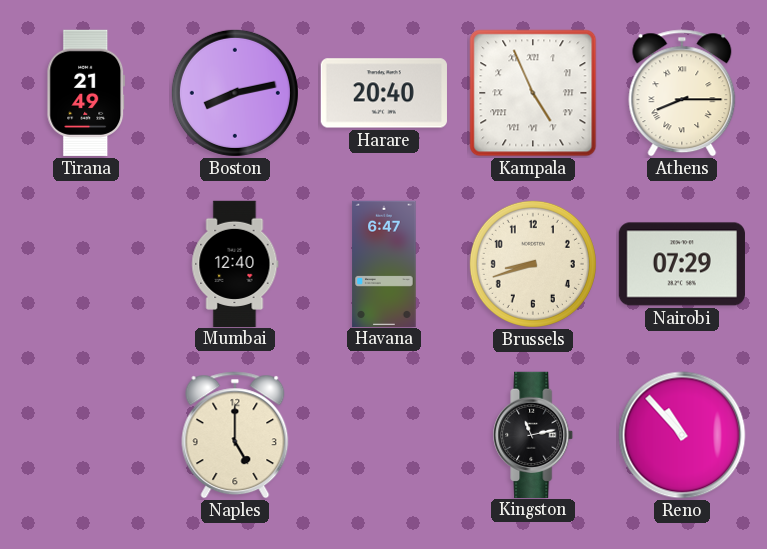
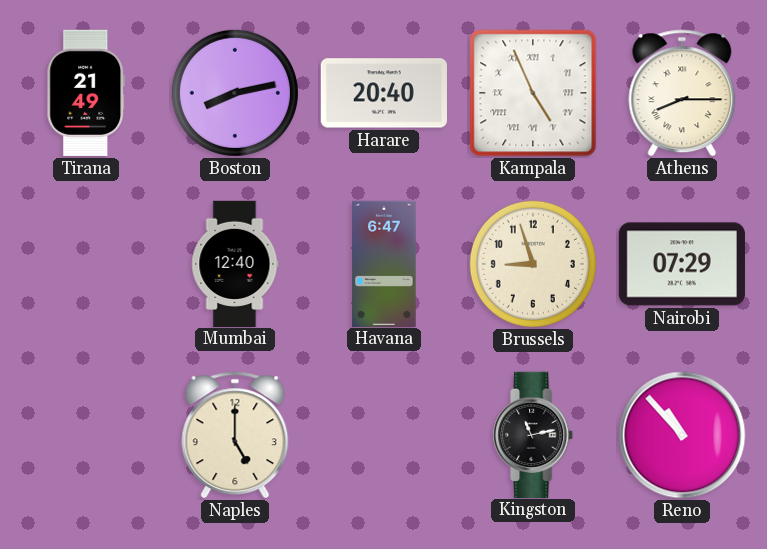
Brussels: 8:42 -> 8:57 (533, 264)
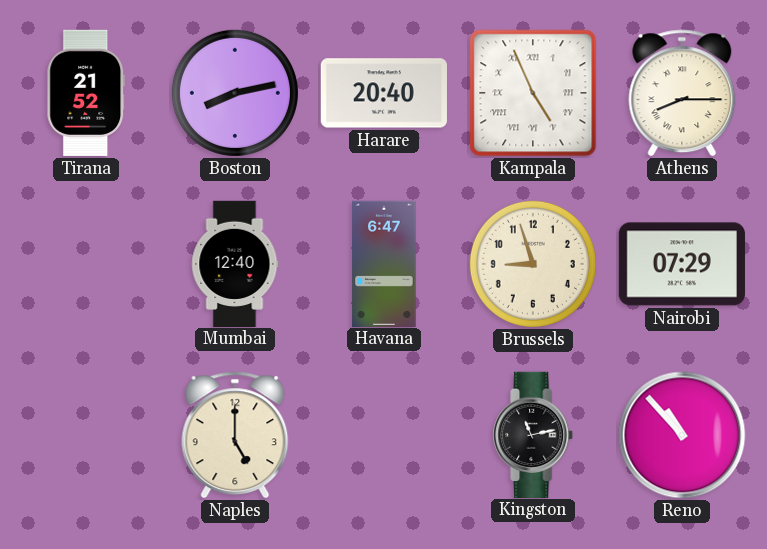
Tirana: 21:49 -> 21:52 (86, 93)
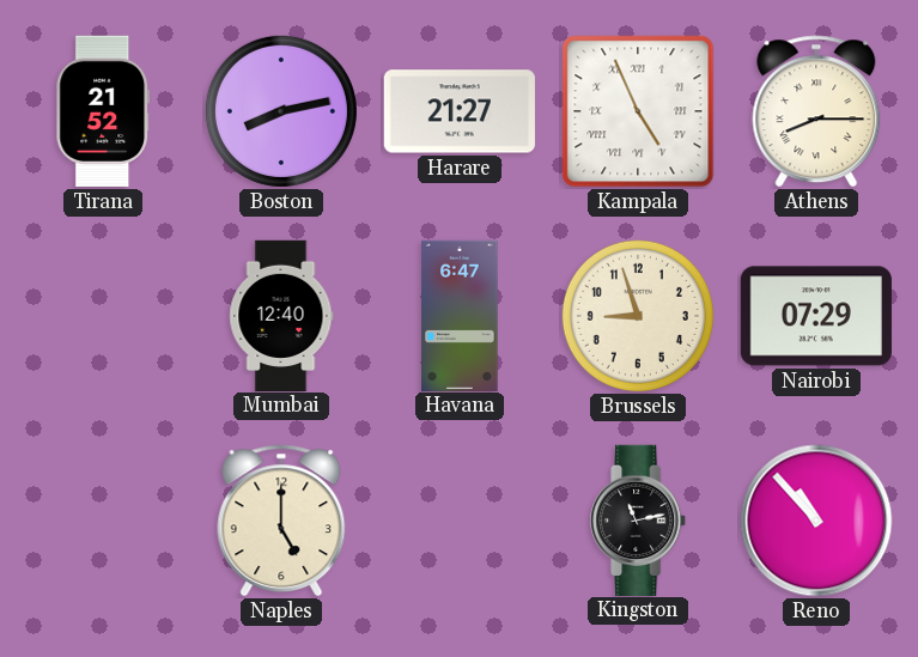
Harare: 20:40 -> 21:27 (460, 111)
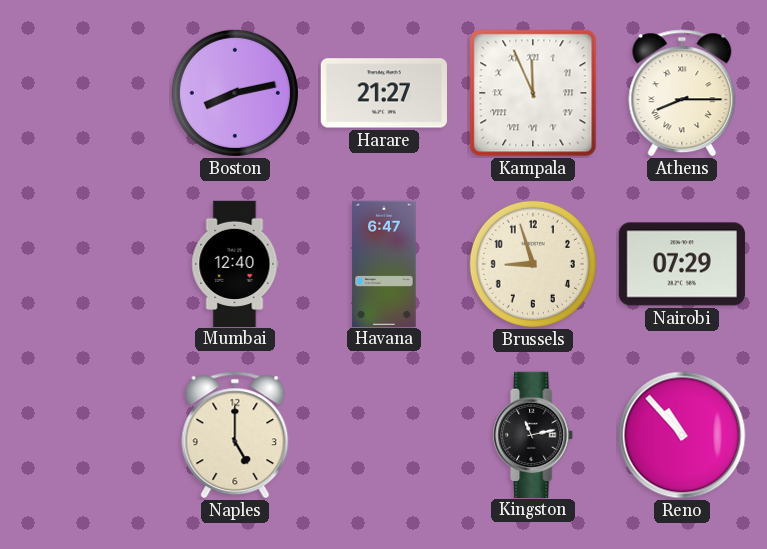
Tirana: 21:52 -> none (103, 111)
Kampala: 4:56 -> 11:56 (533, 93)
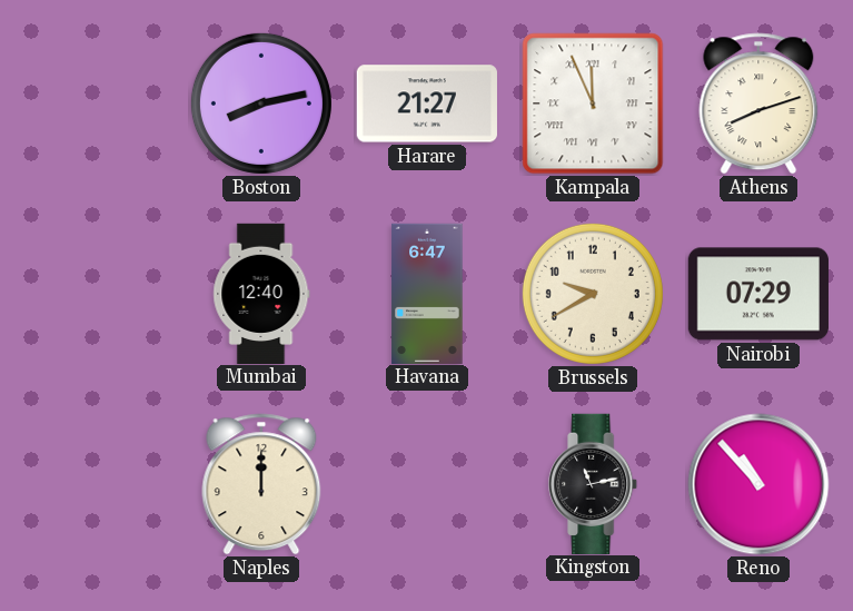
Athens: 8:15 -> 8:12 (758, 104)
Brussels: 8:57 -> 9:40 (593, 294)
Naples: 5:00 -> 12:00 (261, 484)
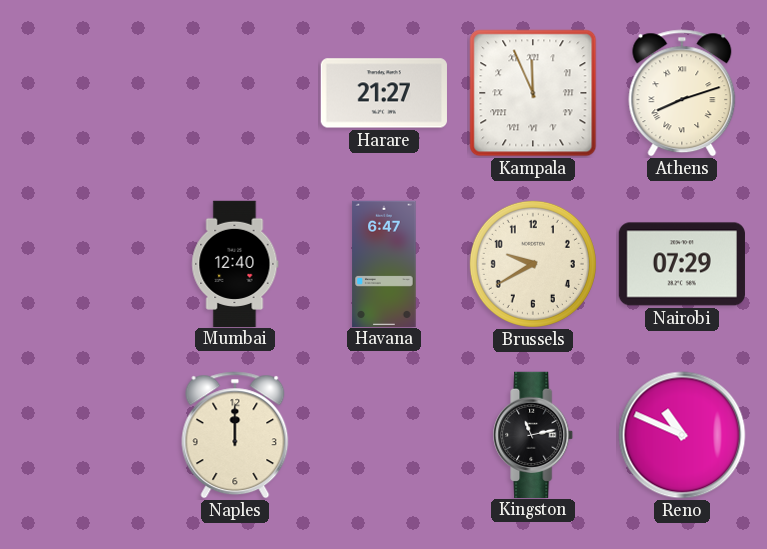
Boston: 8:13 -> none (261, 104)
Reno: 10:53 -> 10:49 (682, 435)
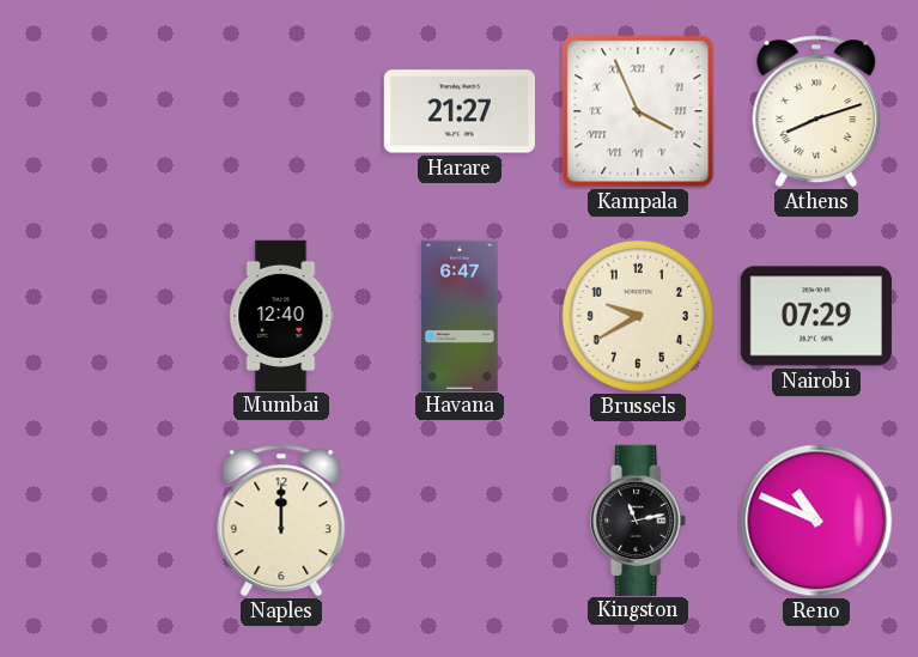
Kampala: 11:56 -> 3:56 (638, 111)
